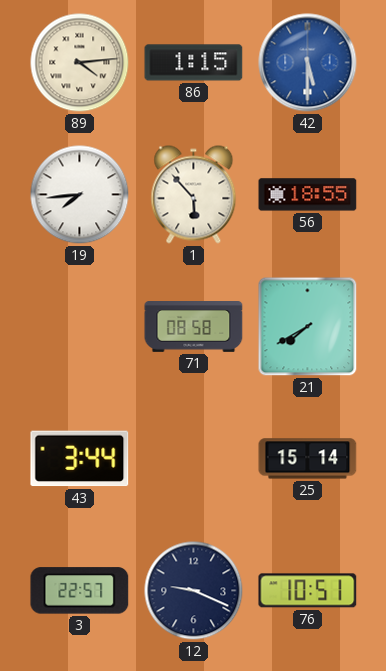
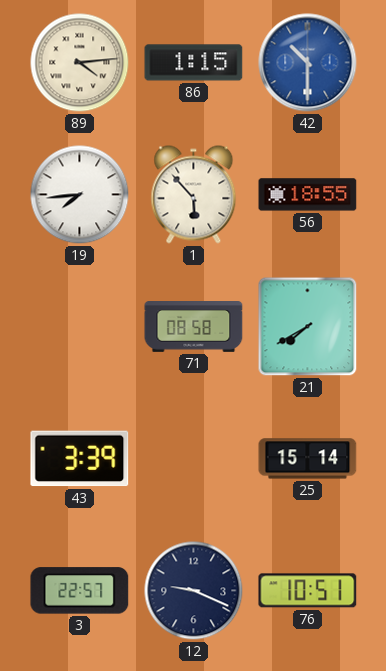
42: 5:30 -> 10:30 (308, 63)
43: 3:44 -> 3:39 (80, 459)
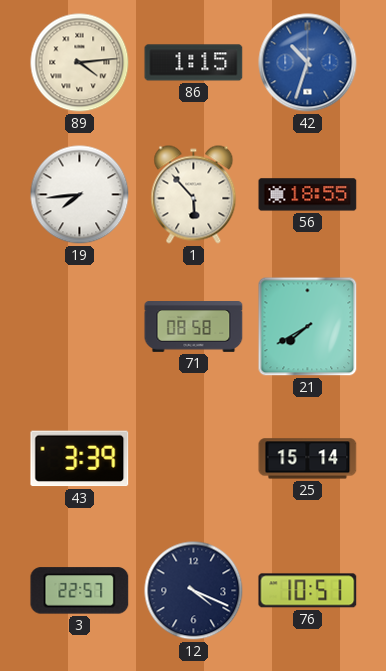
42: 10:30 -> 10:33 (308, 63)
12: 9:19 -> 4:19 (194, 591)
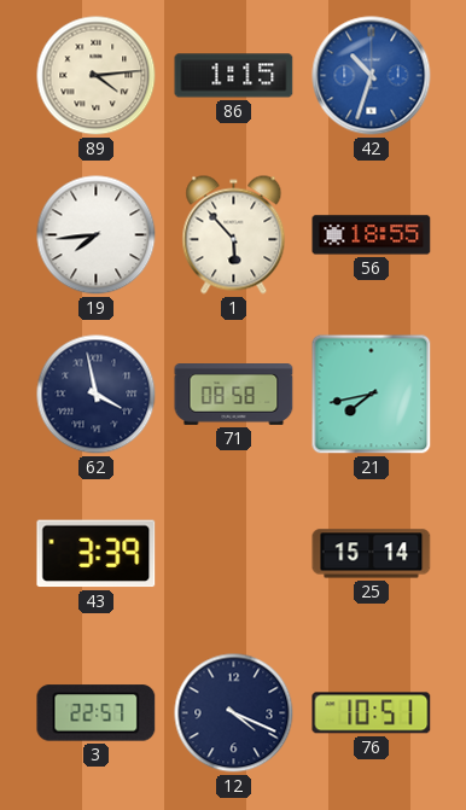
62: none -> 3:58 (97, 395)
21: 7:40 -> 7:43 (372, 395)
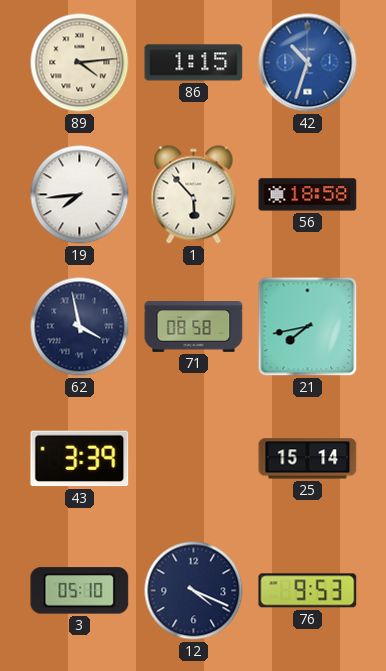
56: 18:55 -> 18:58 (308, 195)
3: 22:57 -> 05:10 (80, 591)
76: 10:51 -> 9:53 (308, 591)
